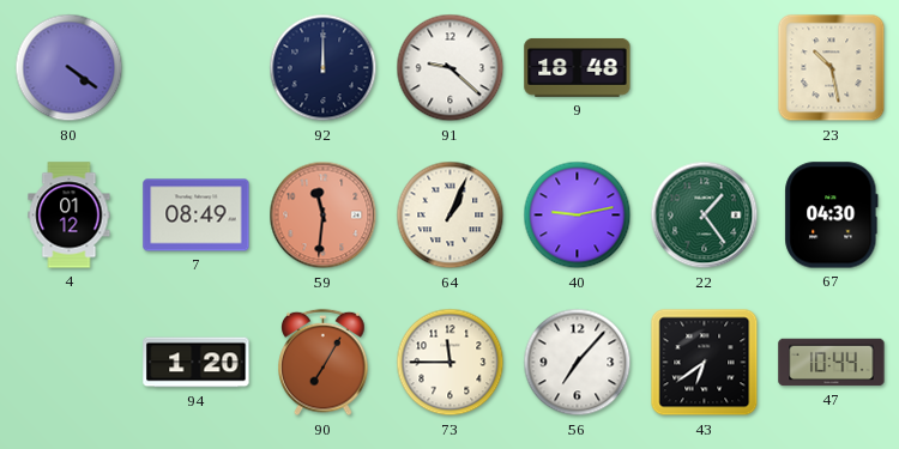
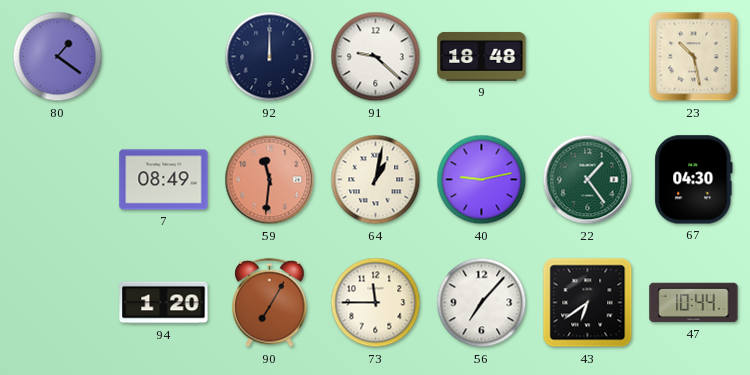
80: 4:21 -> 1:21 (58, 57)
4: 01:12 -> none (70, 216)
64: 1:04 -> 1:02 (376, 180)
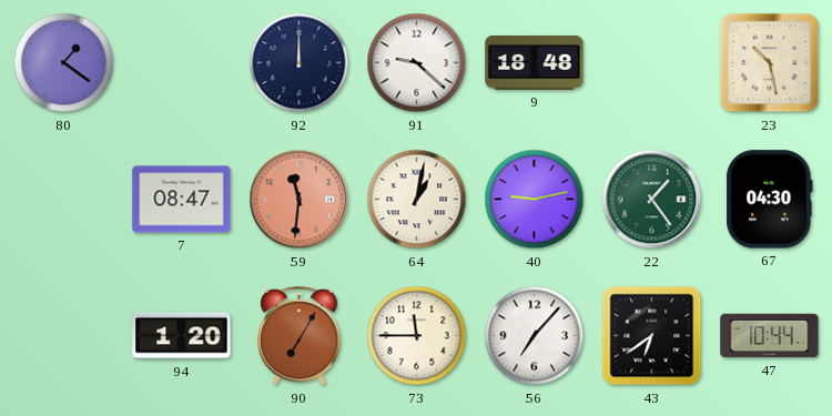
7: 08:49 -> 08:47 (182, 200)
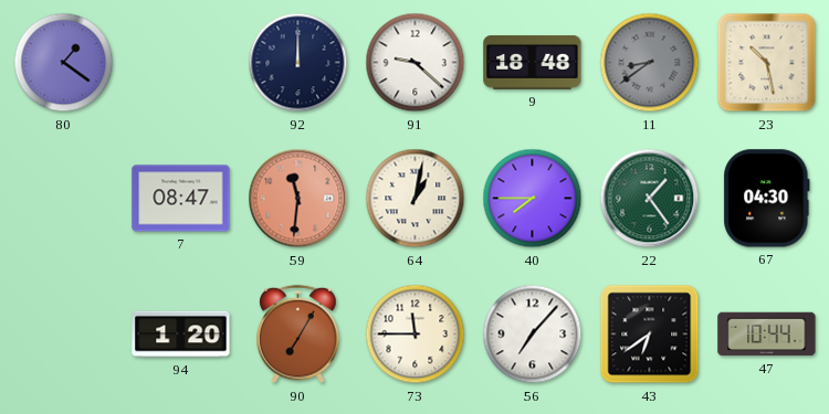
11: none -> 8:39 (650, 63)
40: 9:13 -> 7:45 (533, 199)
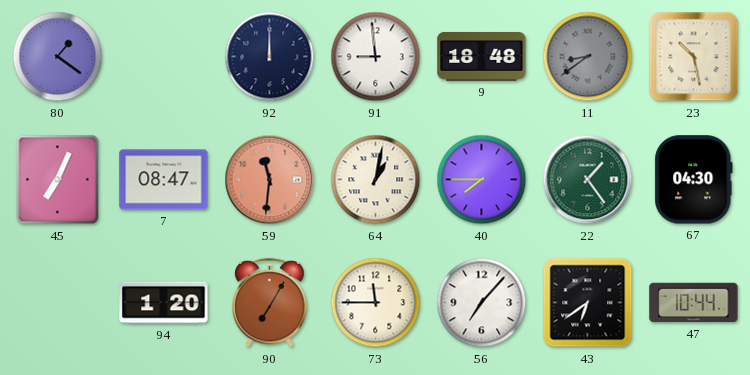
91: 9:22 -> 8:59 (376, 57)
45: none -> 7:04 (58, 180)
